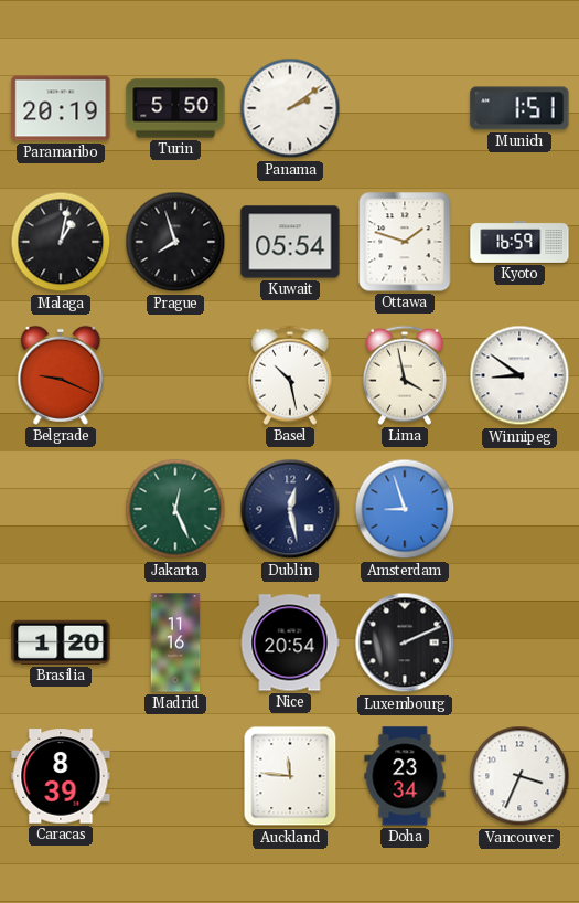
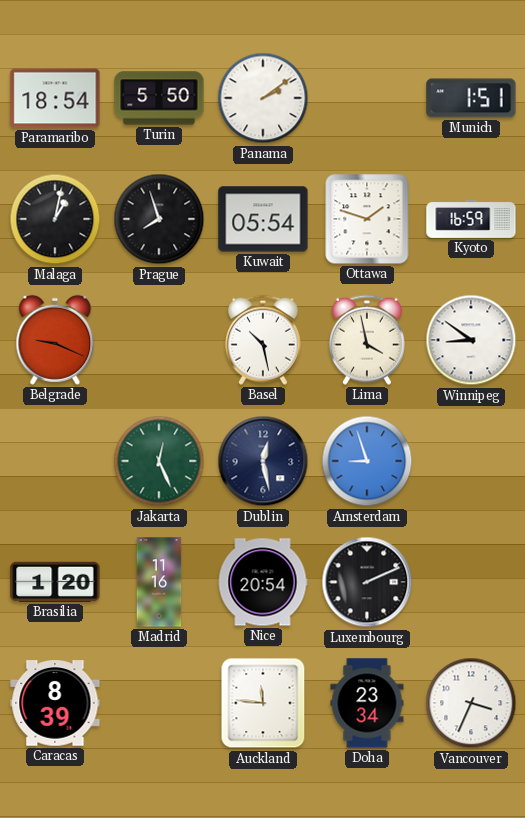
Paramaribo: 20:19 -> 18:54 (55, 98)
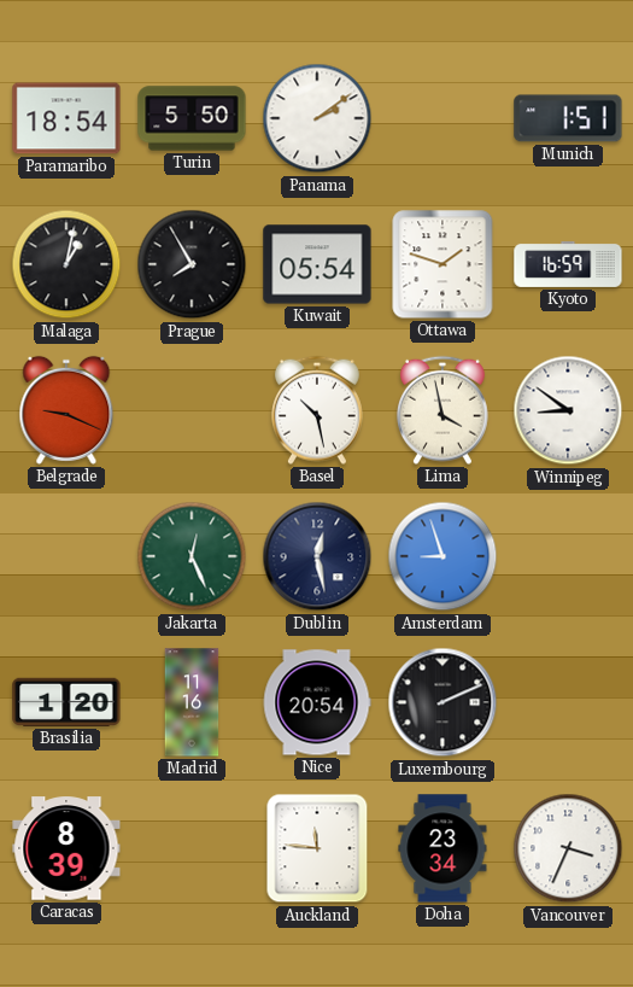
Prague: 7:57 -> 7:55 (192, 264)
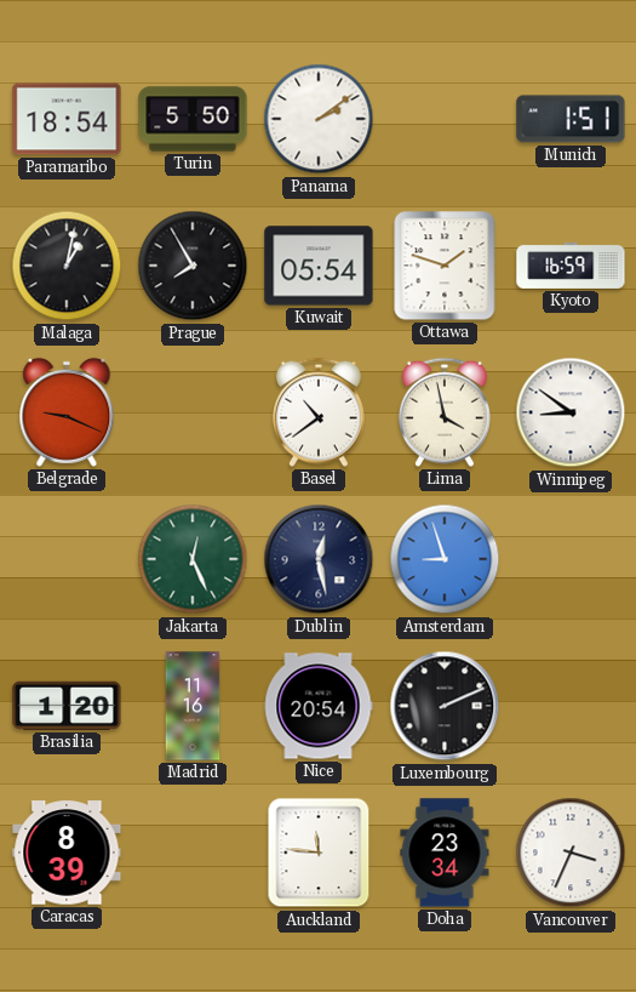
Basel: 10:28 -> 10:39 (319, 412)
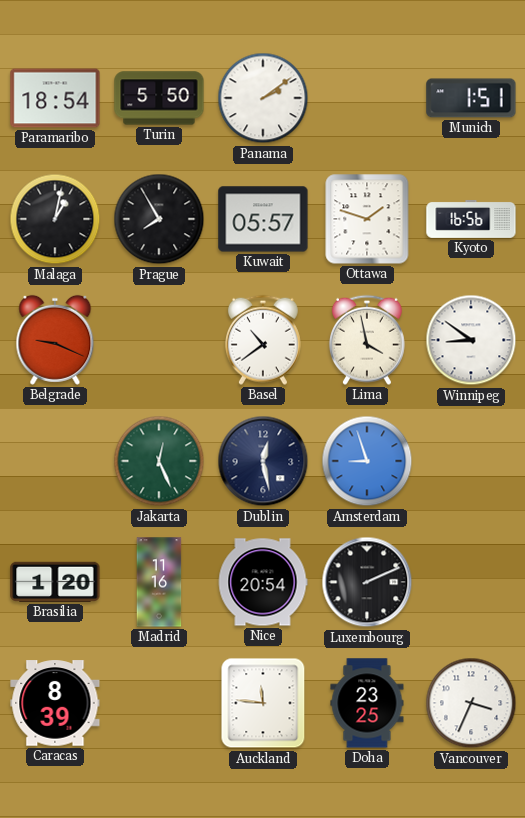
Kuwait: 05:54 -> 05:57 (263, 219)
Kyoto: 16:59 -> 16:56 (471, 219)
Doha: 23:34 -> 23:25 (367, 703)
